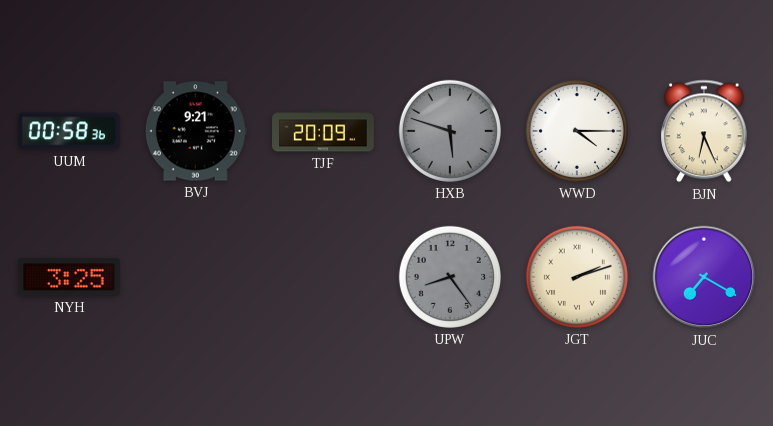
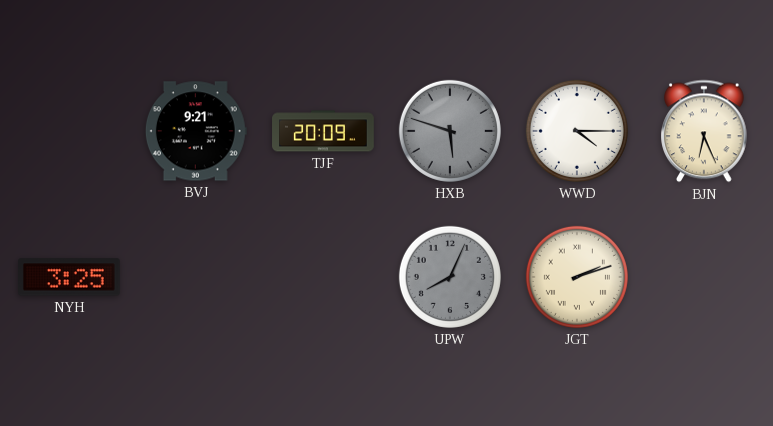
UUM: 00:58 -> none (69, 131)
UPW: 8:24 -> 8:04 (450, 277)
JUC: 7:20 -> none (704, 277)
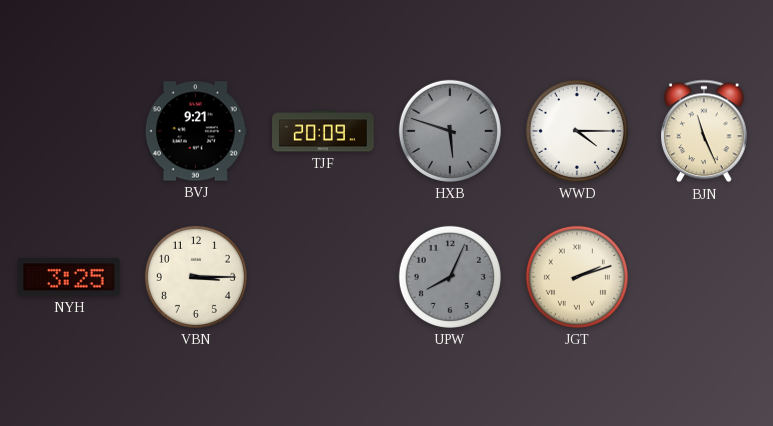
BJN: 6:26 -> 11:26 (705, 131)
VBN: none -> 3:15 (196, 277)
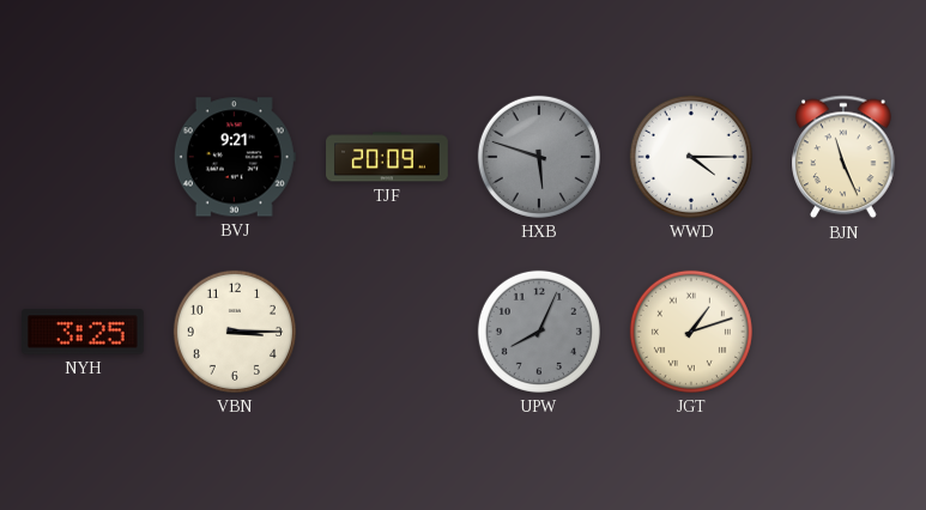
JGT: 2:12 -> 1:12 (691, 332)
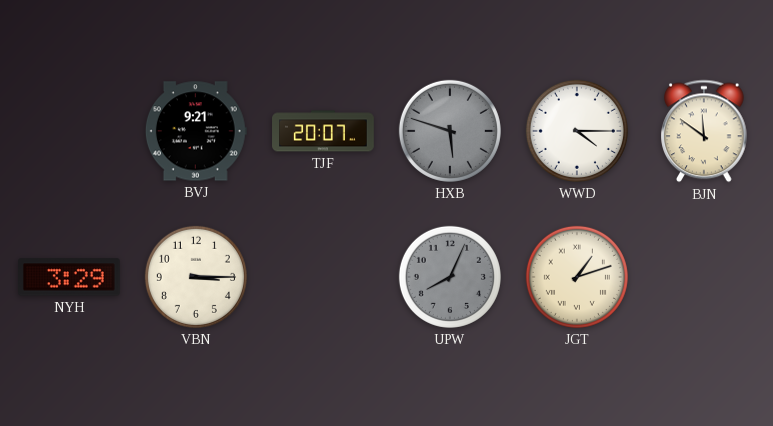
TJF: 20:09 -> 20:07 (323, 131)
BJN: 11:26 -> 11:51 (705, 131)
NYH: 3:25 -> 3:29 (70, 277)
